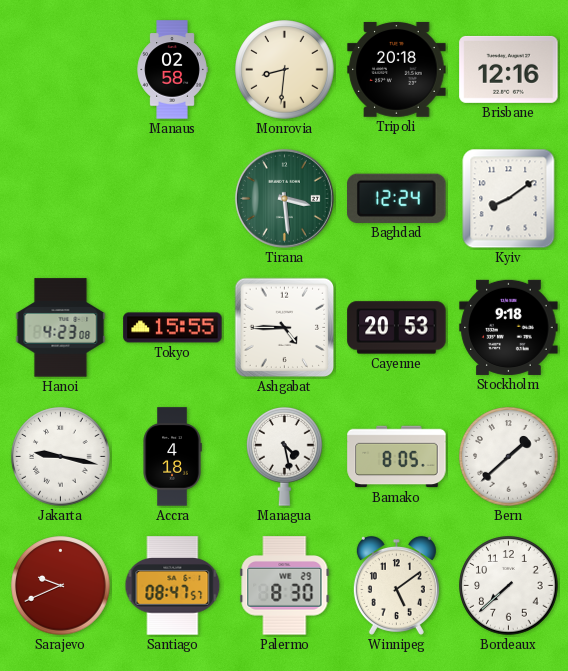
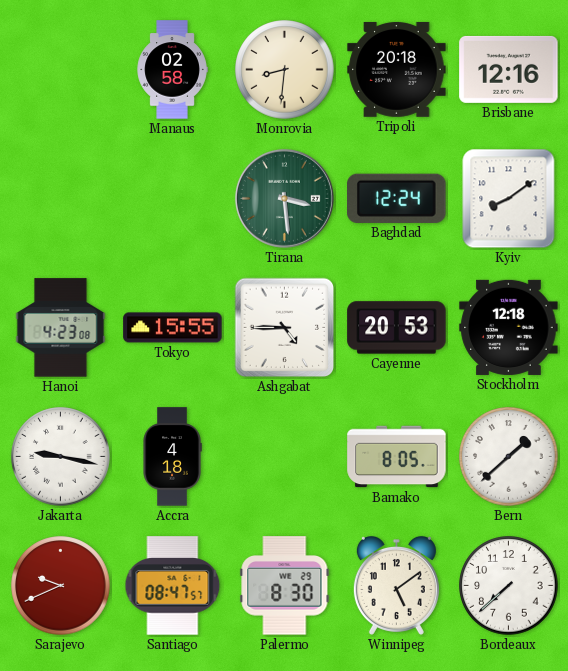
Stockholm: 9:18 -> 12:18 (509, 327)
Managua: 4:28 -> none (285, 456)
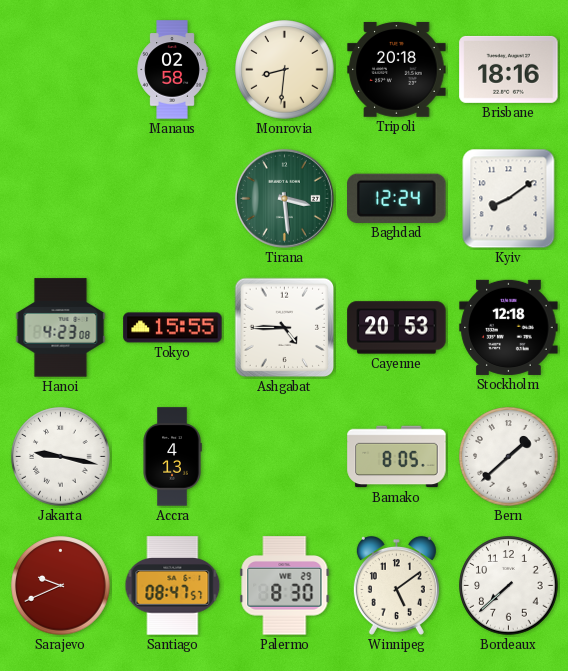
Brisbane: 12:16 -> 18:16 (509, 69)
Accra: 4:18 -> 4:13 (172, 457)
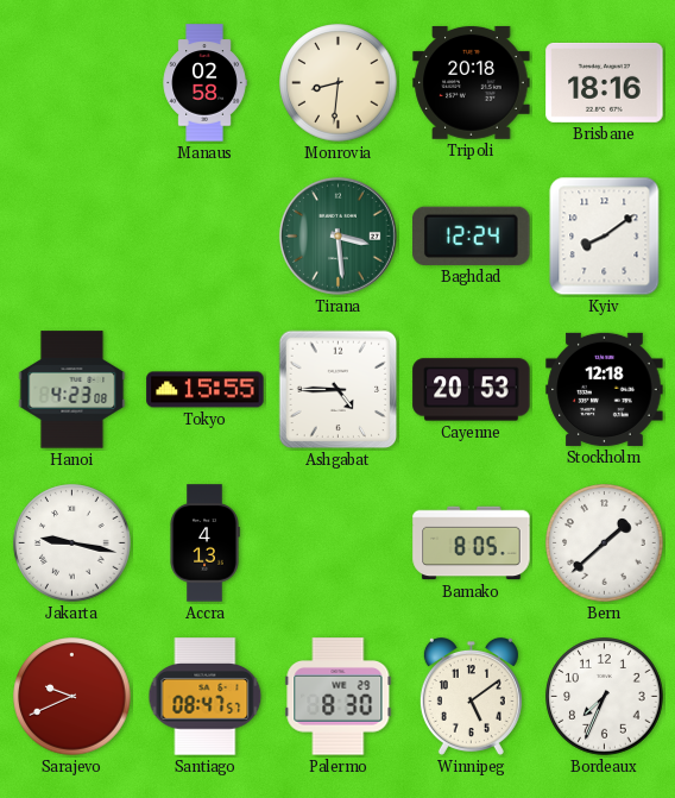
Bordeaux: 7:38 -> 7:34 (605, 697)
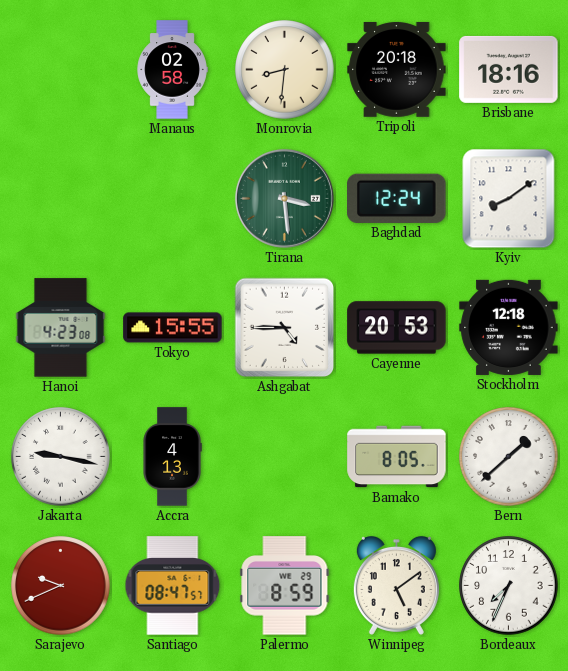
Palermo: 8:30 -> 8:59 (285, 586)
